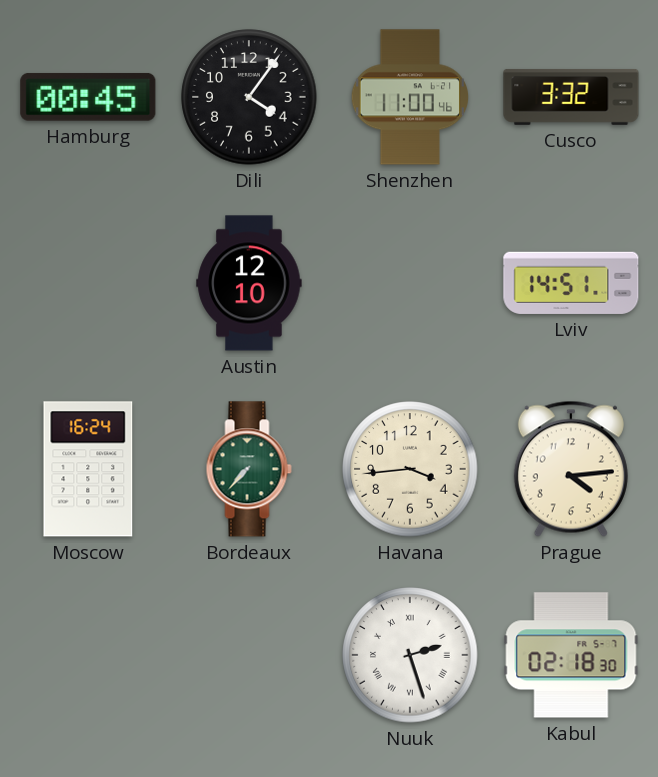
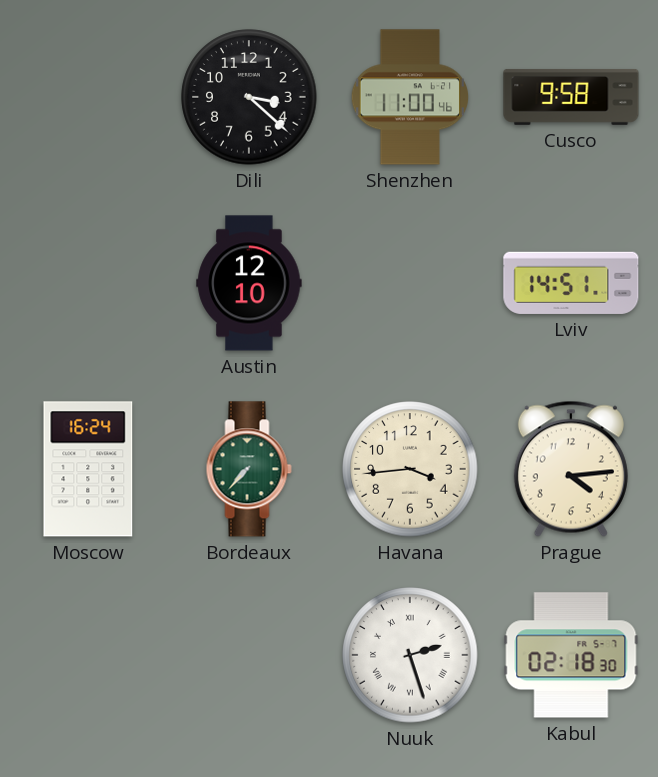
Hamburg: 00:45 -> none (88, 97)
Dili: 4:06 -> 3:22 (249, 97)
Cusco: 3:32 -> 9:58 (571, 97)
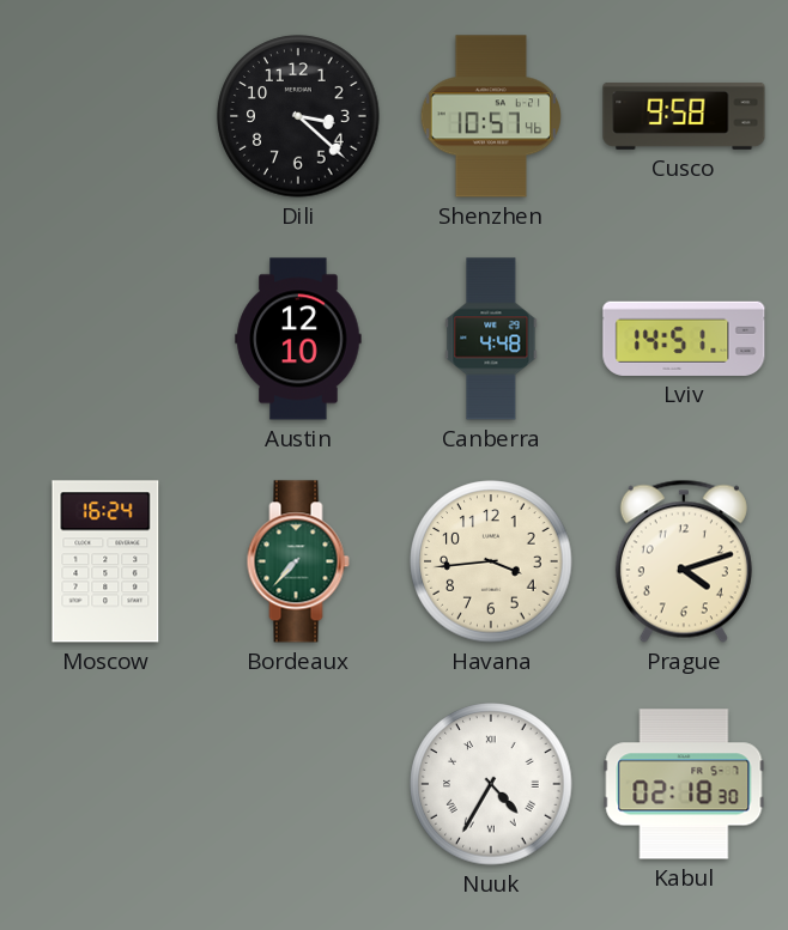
Shenzhen: 11:00 -> 10:57 (490, 116)
Canberra: none -> 4:48 (491, 339)
Prague: 4:14 -> 4:12 (684, 561)
Nuuk: 2:27 -> 4:35 (491, 784)
